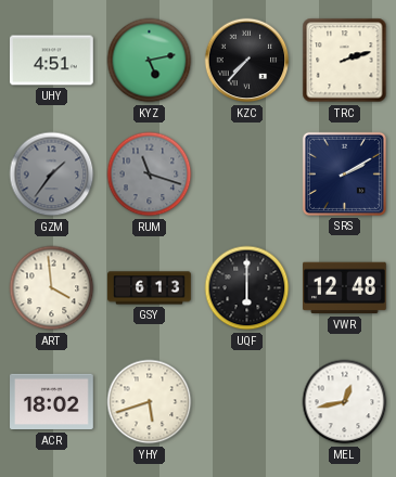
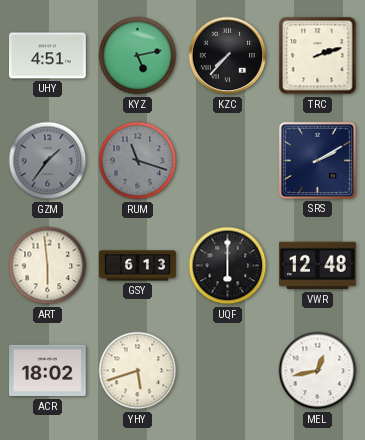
ART: 3:59 -> 5:59 (48, 266)
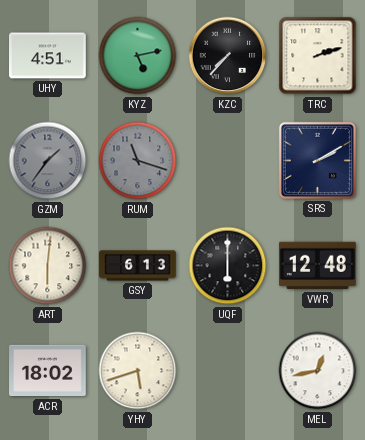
ART: 5:59 -> 6:01 (48, 266)
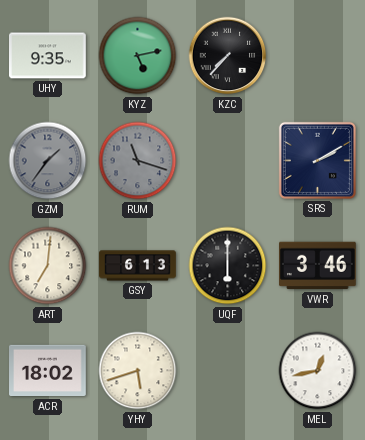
UHY: 4:51 -> 9:35 (48, 56)
TRC: 2:12 -> none (318, 56)
ART: 6:01 -> 7:01 (48, 266)
VWR: 12:48 -> 3:46 (318, 266)
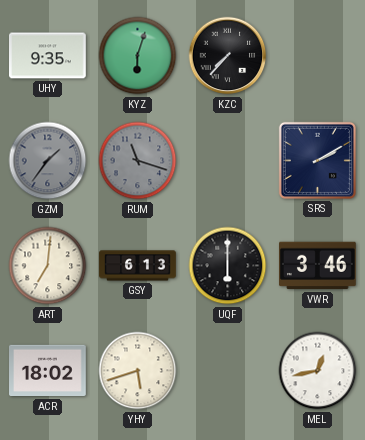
KYZ: 5:13 -> 6:03 (138, 56)
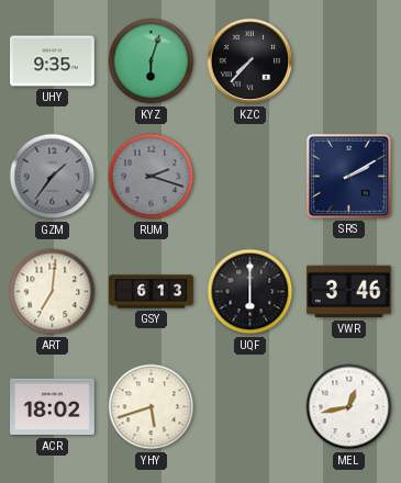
RUM: 11:18 -> 2:18 (152, 177)
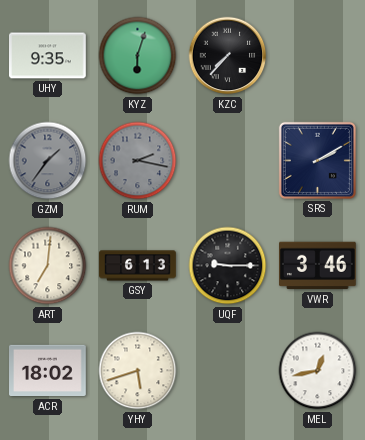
RUM: 2:18 -> 2:17 (138, 161)
UQF: 6:00 -> 9:15 (228, 266)
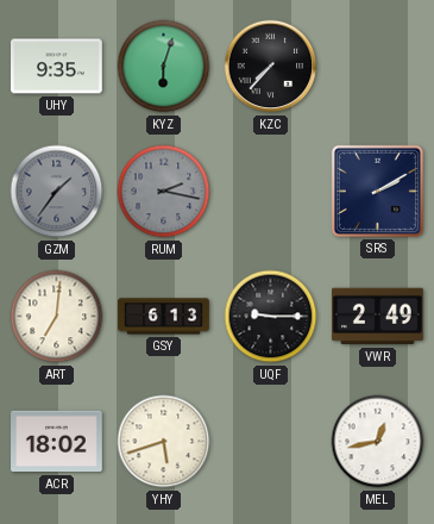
VWR: 3:46 -> 2:49 (378, 317)
